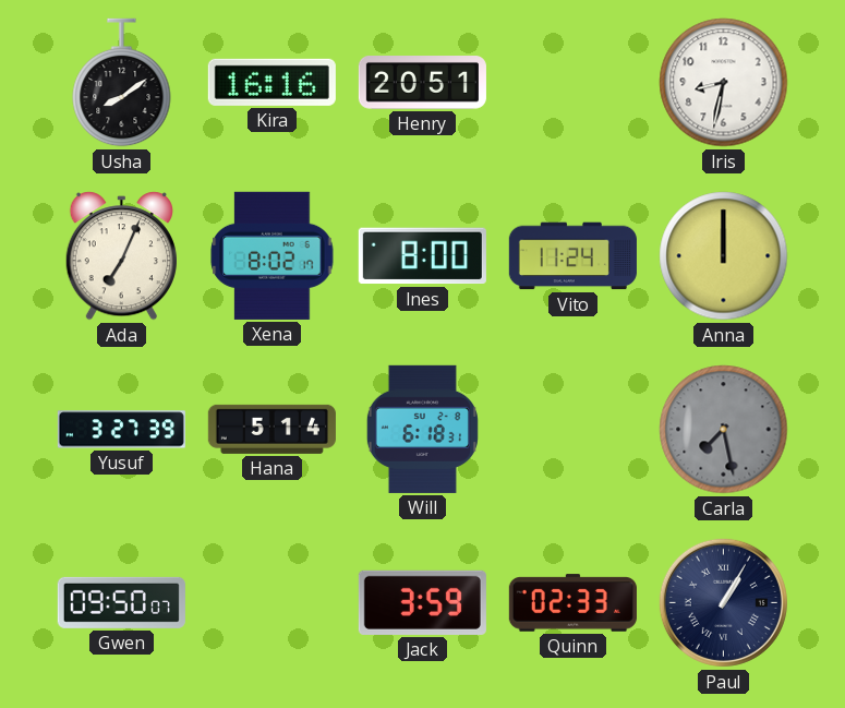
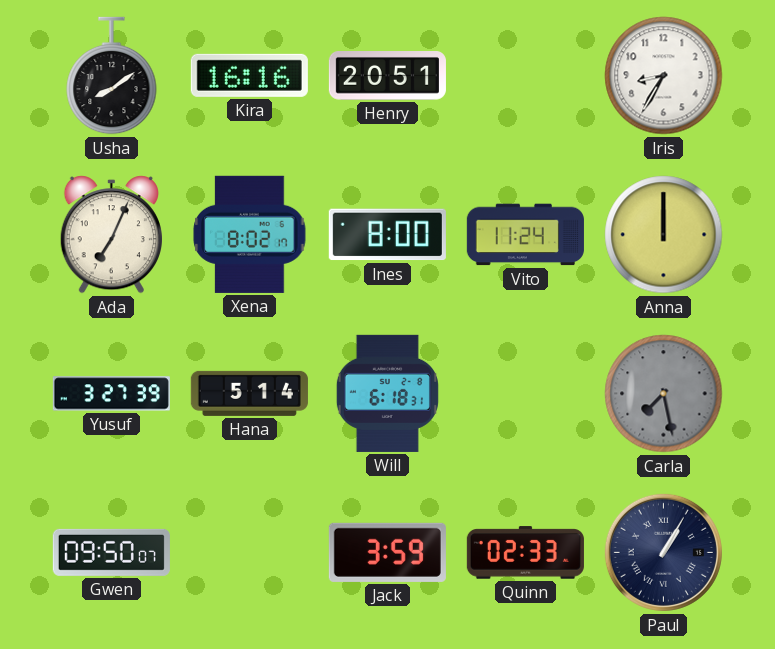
Iris: 8:32 -> 8:35 (664, 76)
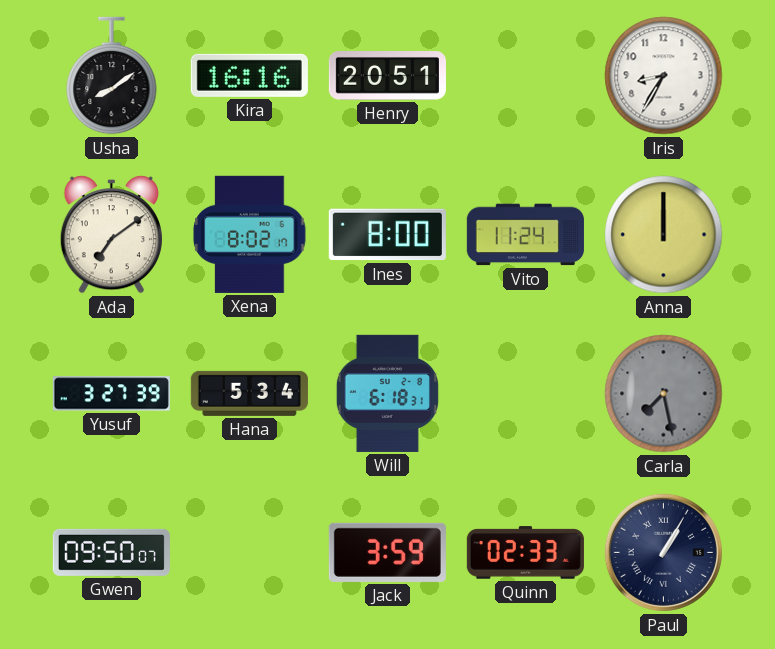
Ada: 7:04 -> 7:09 (111, 235)
Hana: 5:14 -> 5:34 (249, 393)
